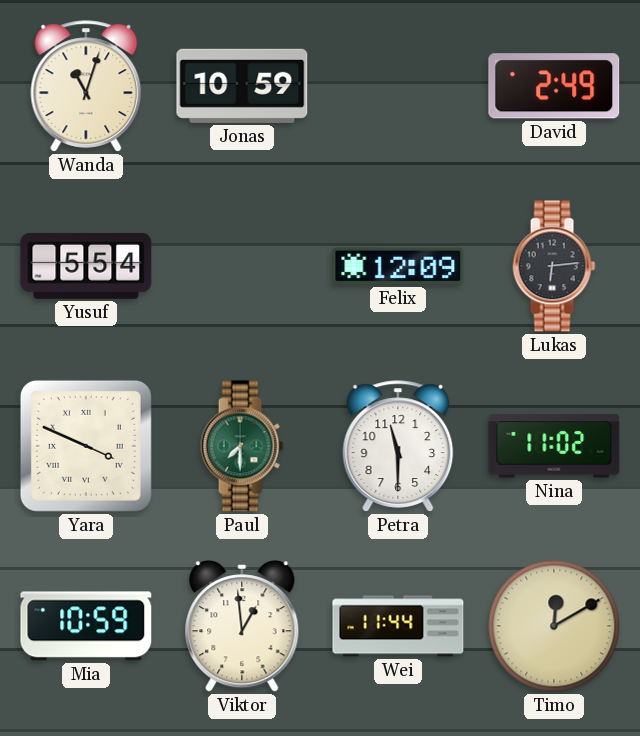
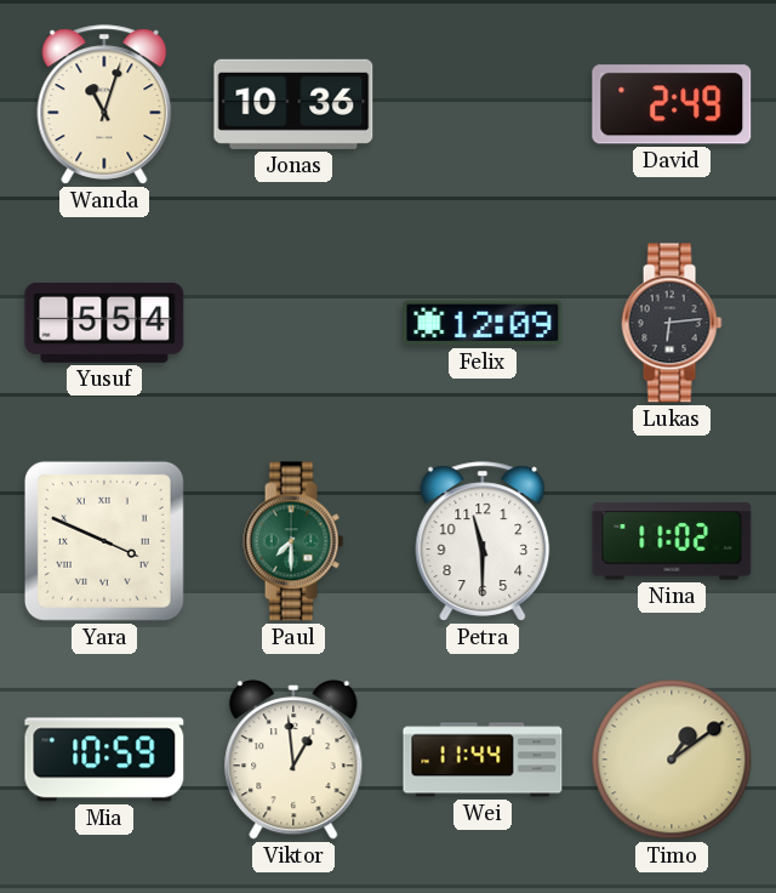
Jonas: 10:59 -> 10:36 (293, 104)
Timo: 12:10 -> 1:09 (672, 760)
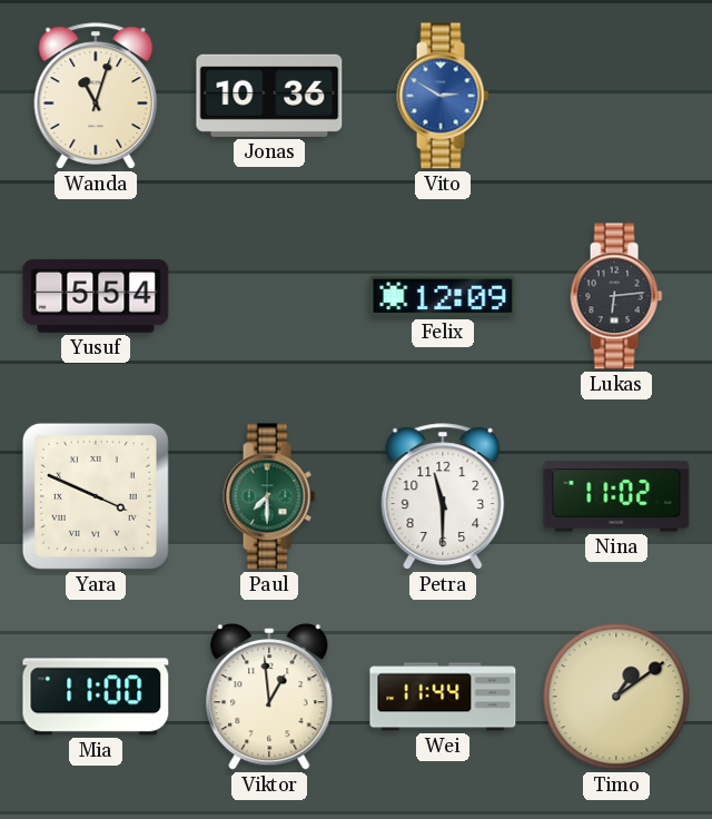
Vito: none -> 2:50 (443, 96)
David: 2:49 -> none (672, 104)
Mia: 10:59 -> 11:00 (96, 697)
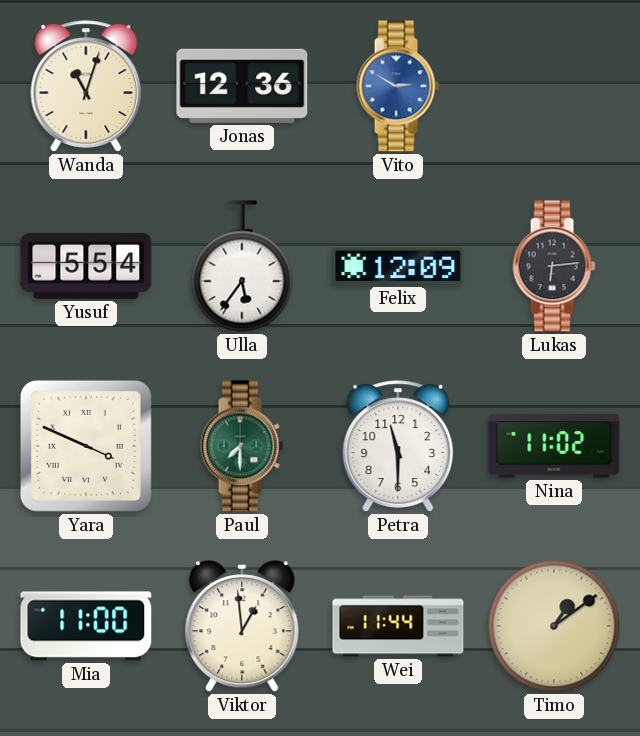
Jonas: 10:36 -> 12:36 (242, 86)
Ulla: none -> 5:36 (242, 266)
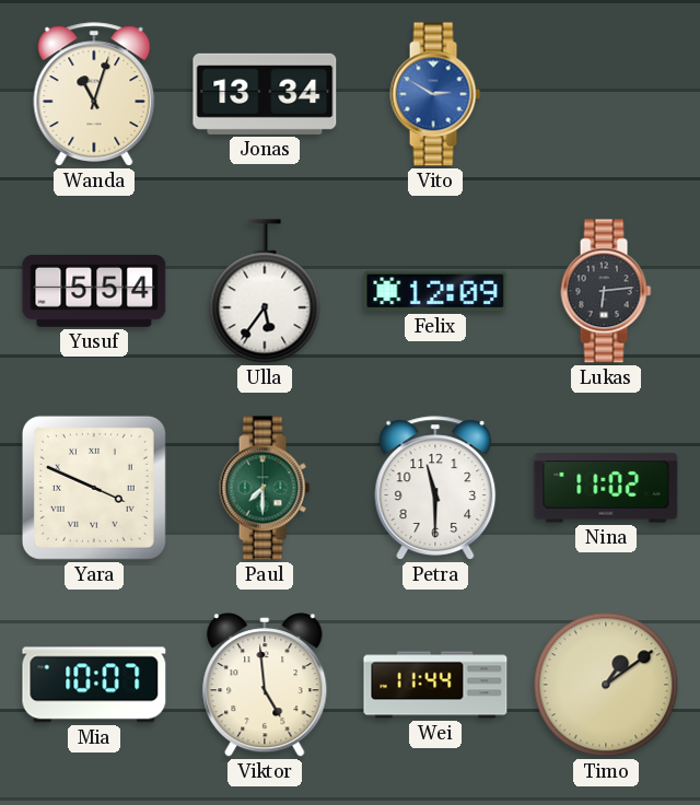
Jonas: 12:36 -> 13:34 (265, 94)
Mia: 11:00 -> 10:07 (94, 685)
Viktor: 12:59 -> 4:59 (265, 685)
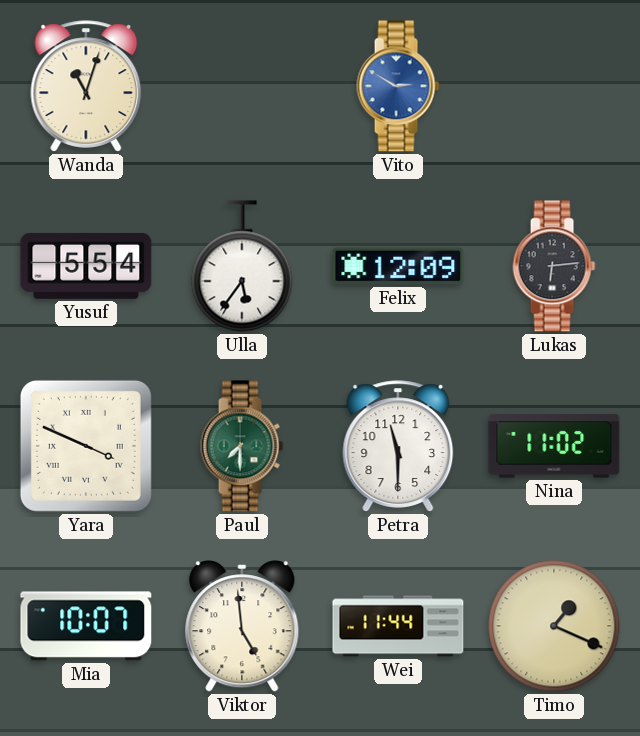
Jonas: 13:34 -> none (265, 94)
Timo: 1:09 -> 1:19 (554, 626)
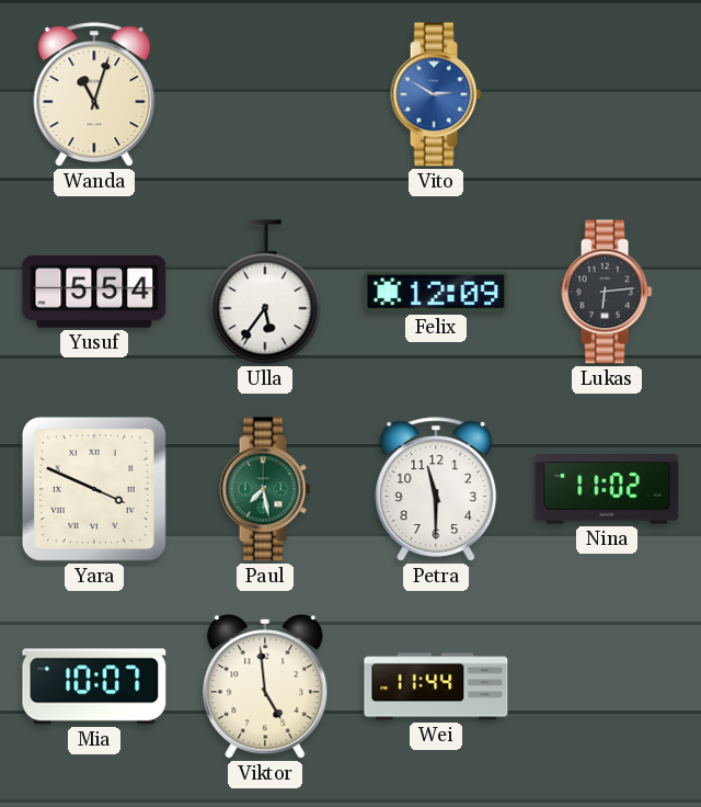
Paul: 7:30 -> 7:28 (265, 489)
Timo: 1:19 -> none (554, 626)
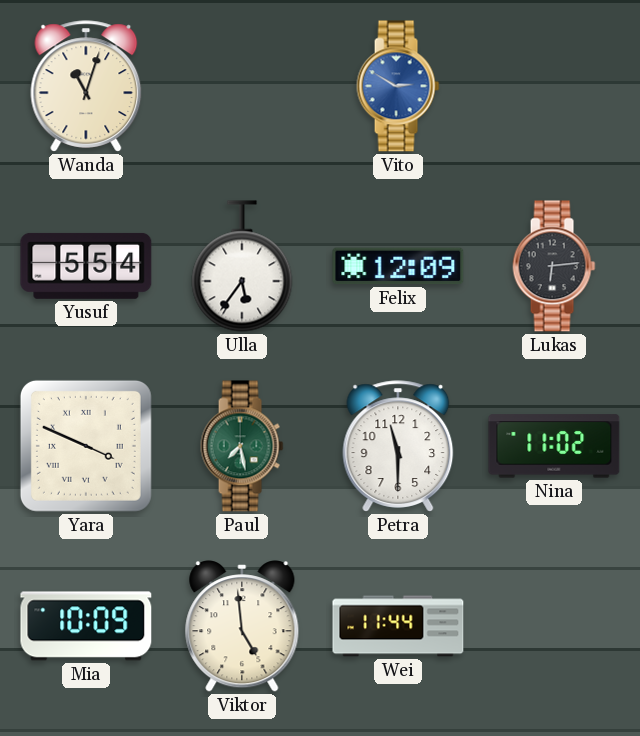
Mia: 10:07 -> 10:09 (86, 626)
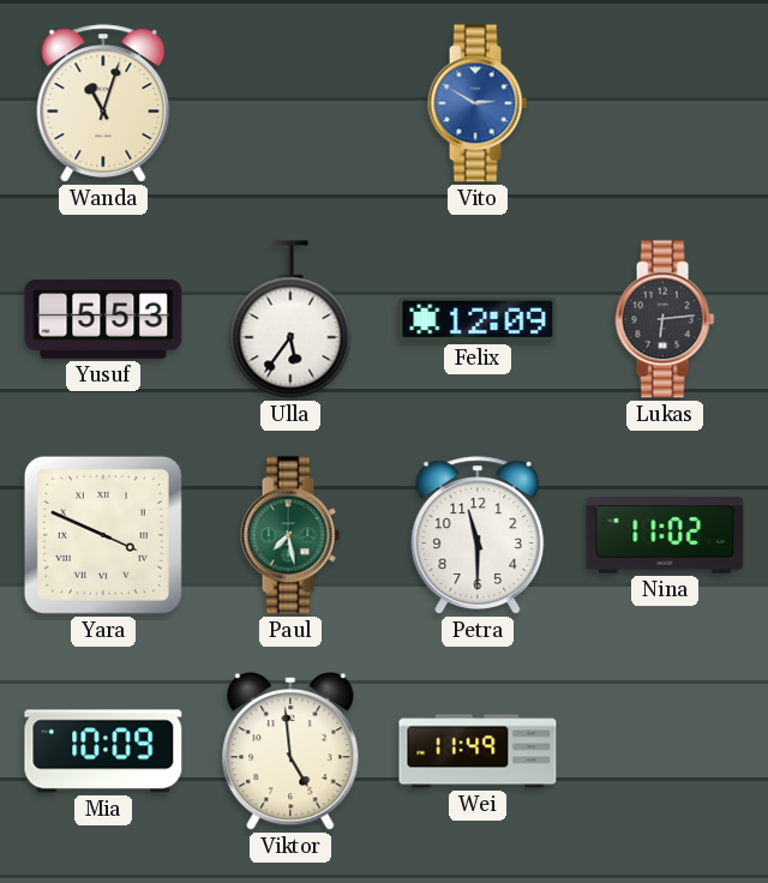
Yusuf: 5:54 -> 5:53 (103, 319)
Wei: 11:44 -> 11:49 (478, 751)
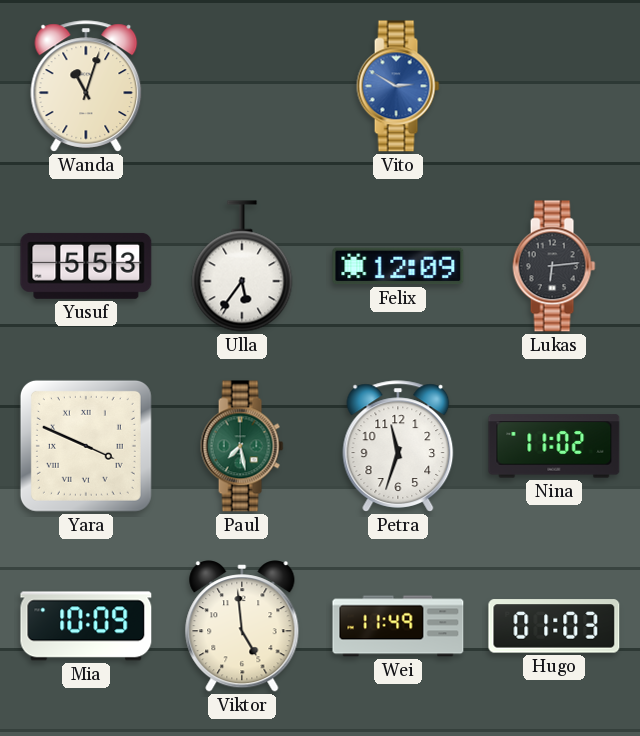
Petra: 11:30 -> 11:33 (398, 446)
Hugo: none -> 01:03 (554, 626)
